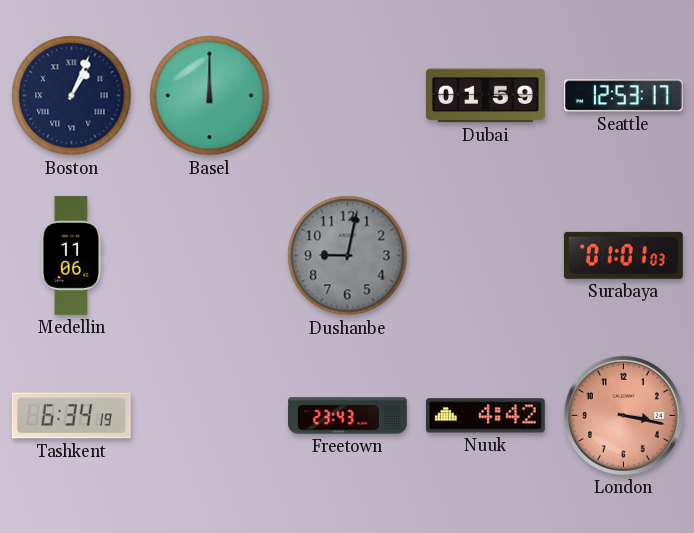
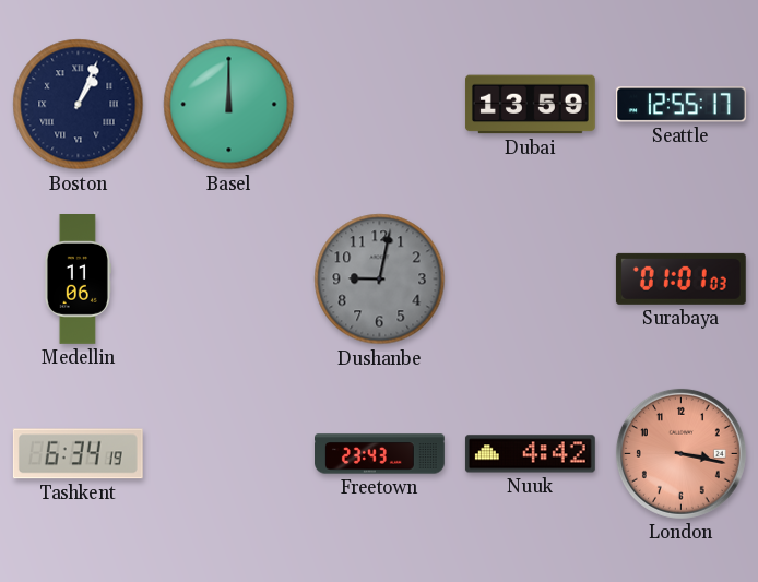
Dubai: 01:59 -> 13:59 (530, 105)
Seattle: 12:53 -> 12:55 (680, 105)
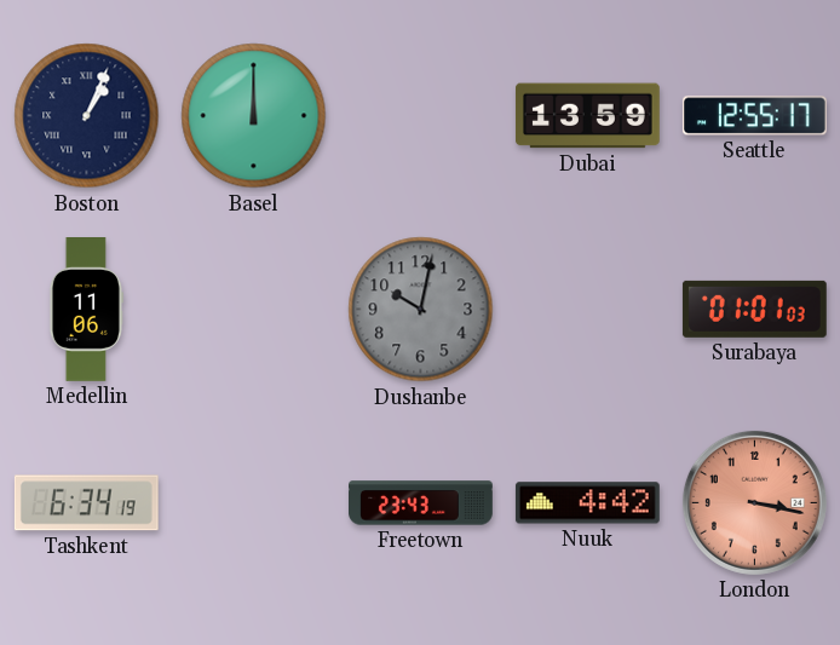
Dushanbe: 9:02 -> 10:02 (421, 310)
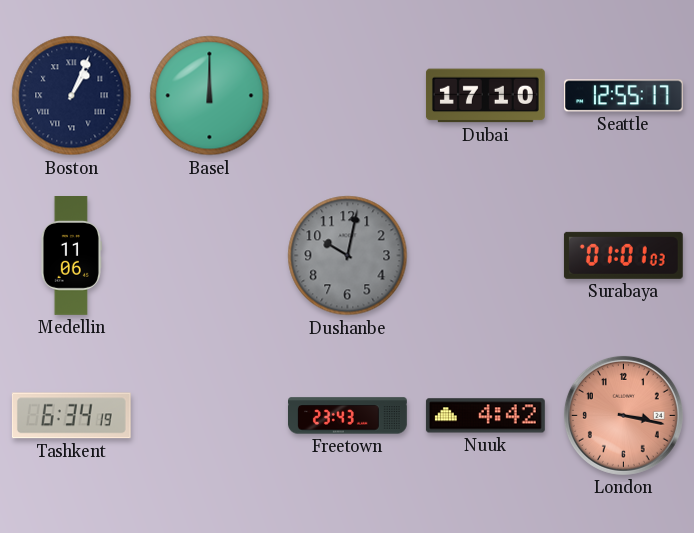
Dubai: 13:59 -> 17:10 (485, 96)
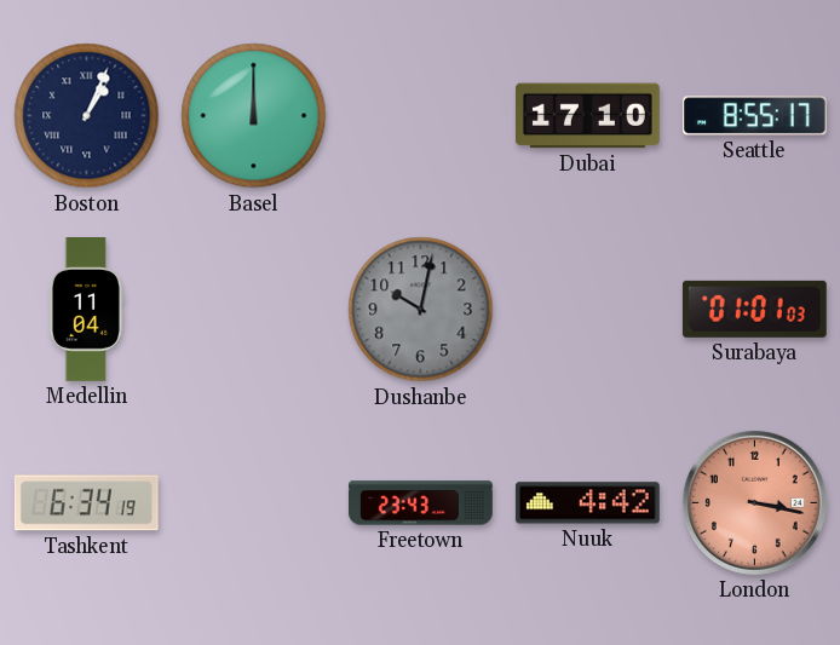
Seattle: 12:55 -> 8:55 (754, 116)
Medellin: 11:06 -> 11:04 (86, 310)
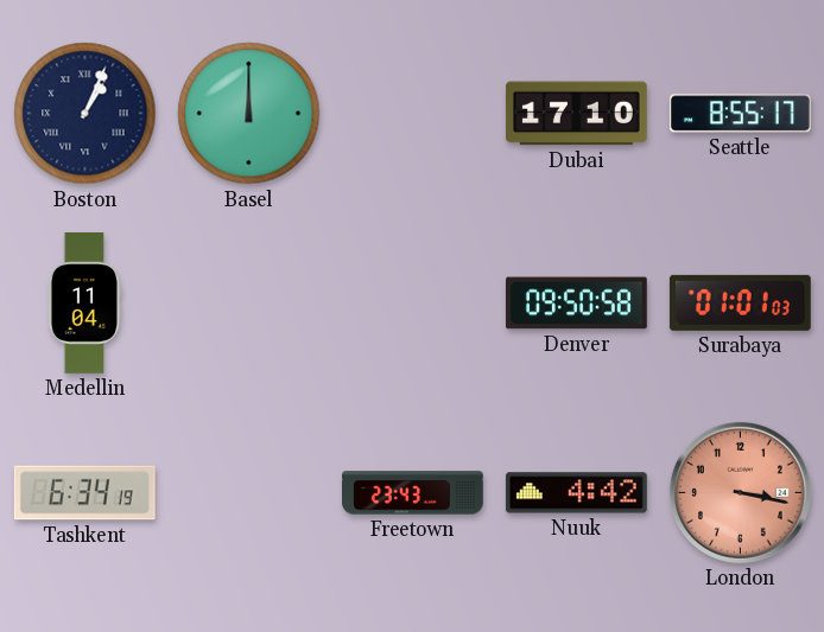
Dushanbe: 10:02 -> none (421, 310)
Denver: none -> 09:50 (576, 304)
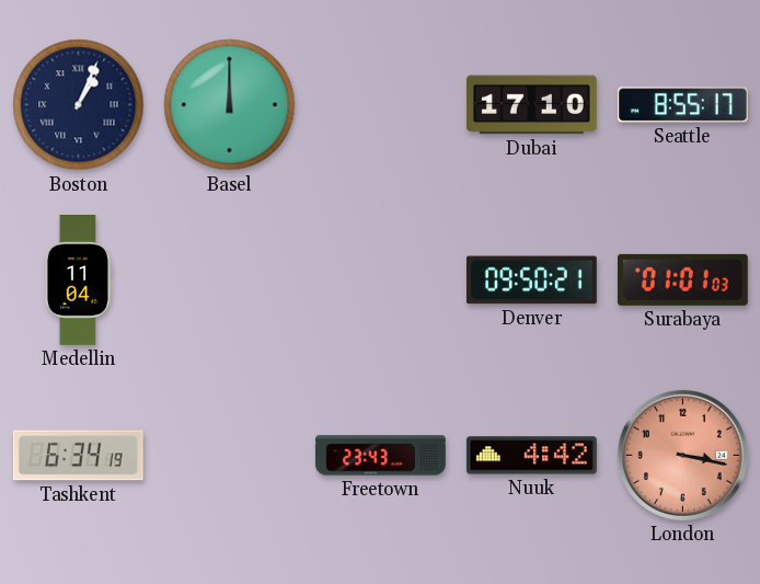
Denver: 09:50:58 -> 09:50:21 (531, 280)
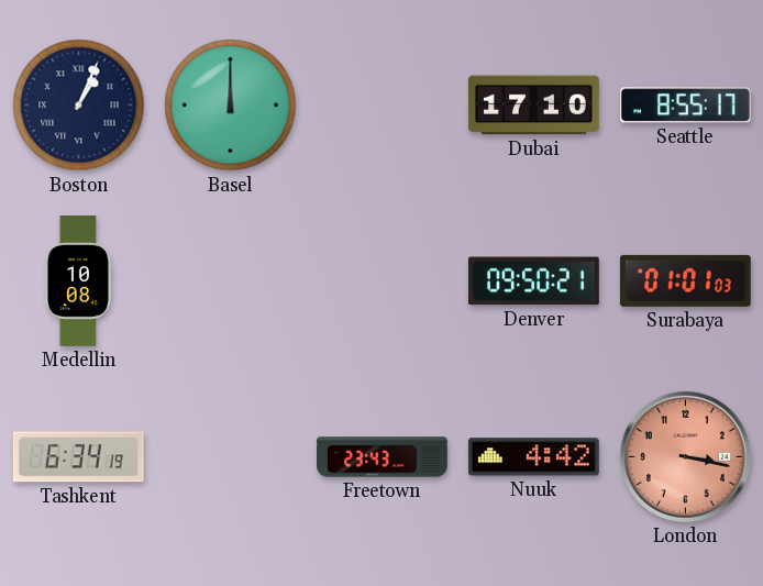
Medellin: 11:04 -> 10:08 (78, 281)
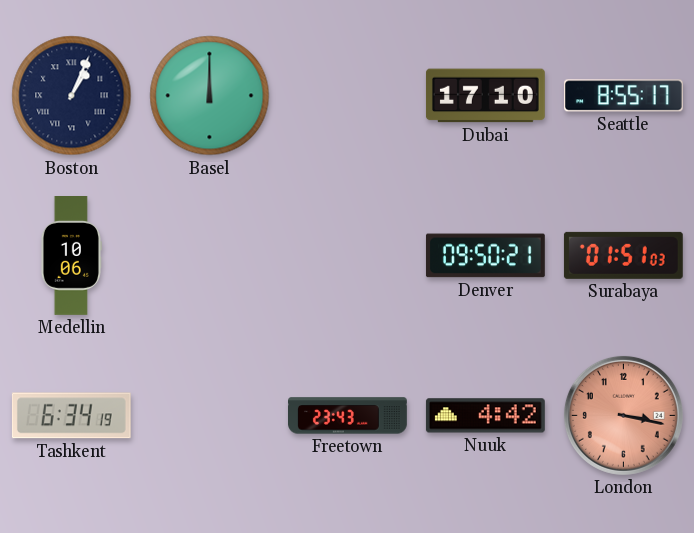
Medellin: 10:08 -> 10:06 (71, 256)
Surabaya: 01:01 -> 01:51 (623, 255)
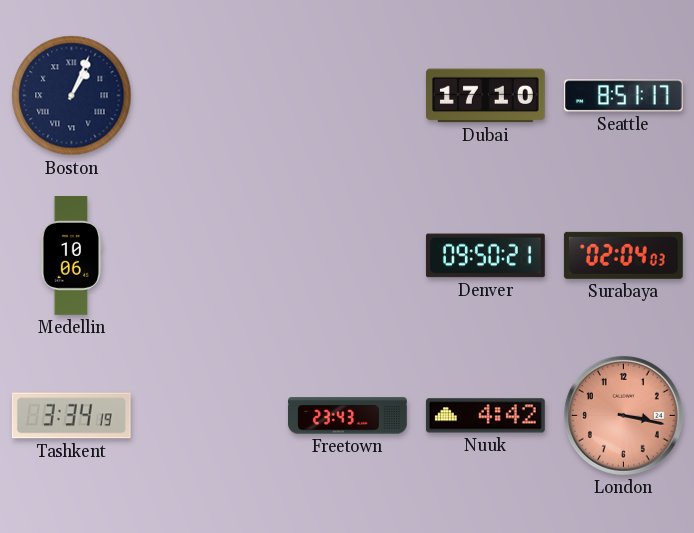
Basel: 12:00 -> none (210, 96)
Seattle: 8:55 -> 8:51 (623, 96)
Surabaya: 01:51 -> 02:04 (623, 255)
Tashkent: 6:34 -> 3:34 (71, 416)
